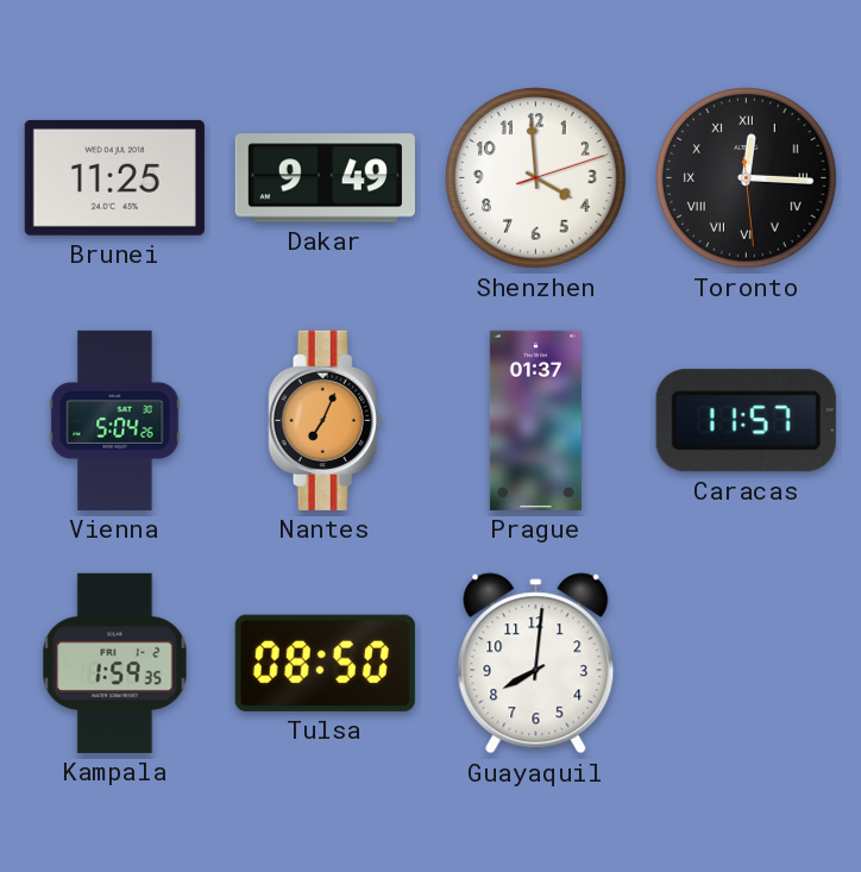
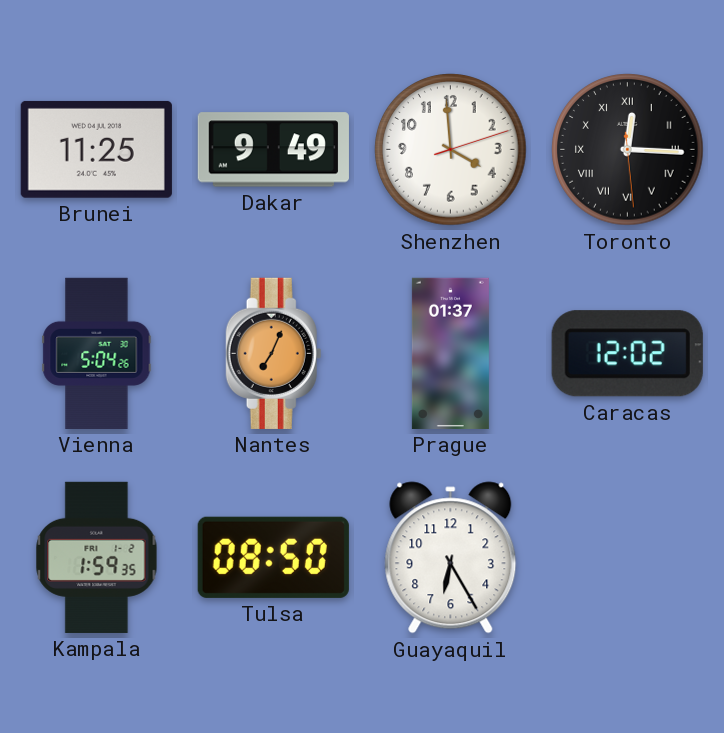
Caracas: 11:57 -> 12:02 (627, 354)
Guayaquil: 8:01 -> 6:25 (451, 558)
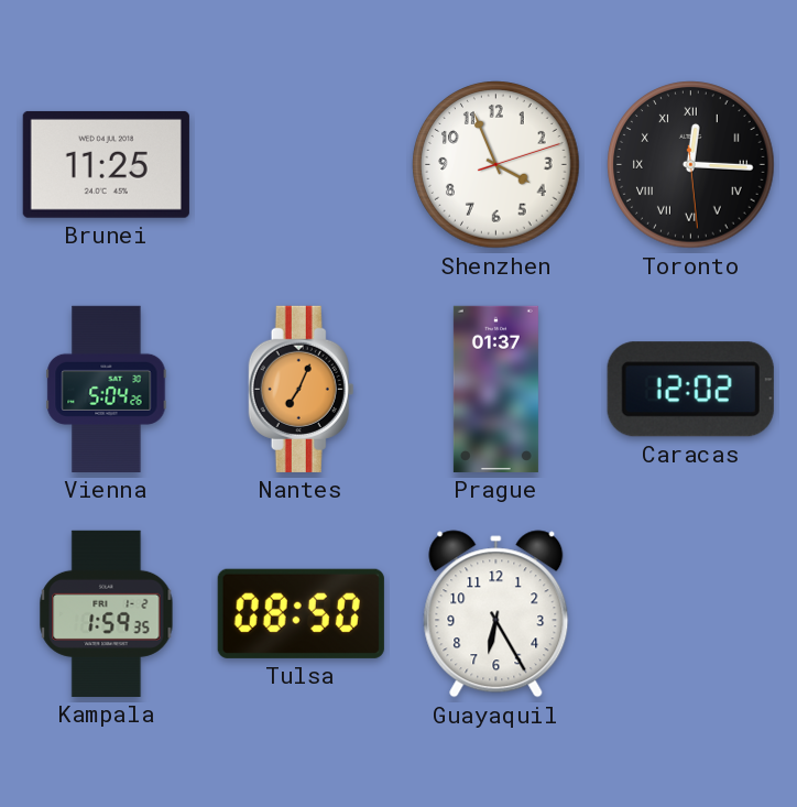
Dakar: 9:49 -> none (273, 150)
Shenzhen: 3:59 -> 3:56 (496, 165)
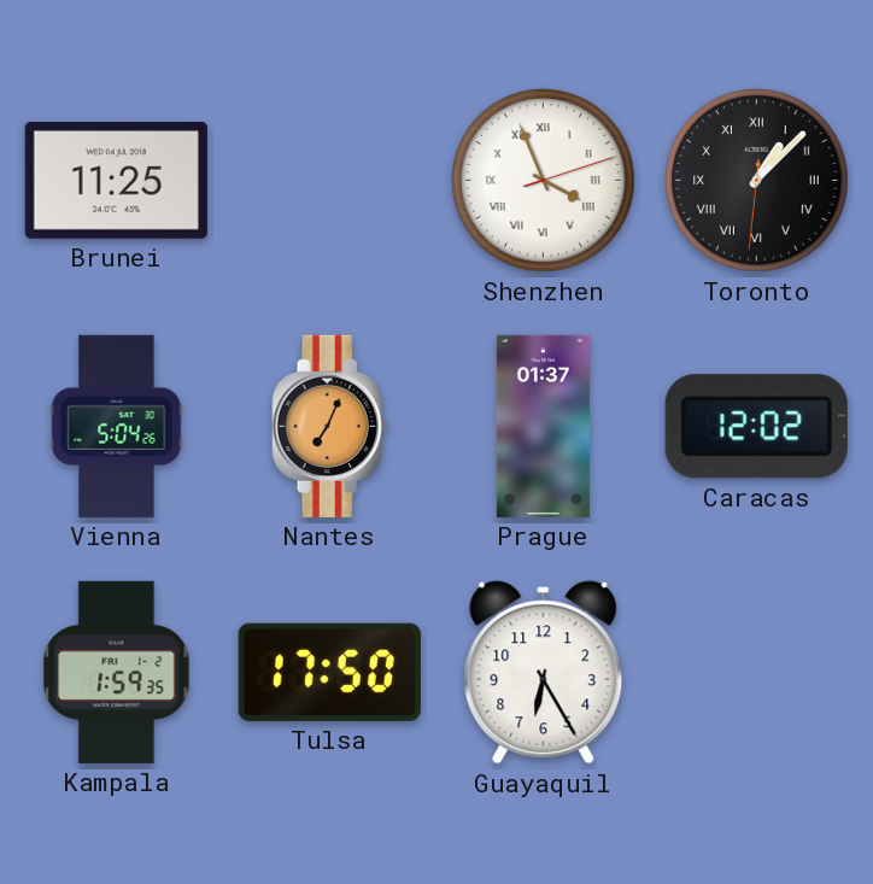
Shenzhen numerals: Arabic -> Roman (544, 181)
Toronto: 12:15 -> 1:07 (757, 181)
Tulsa: 08:50 -> 17:50 (329, 672)
